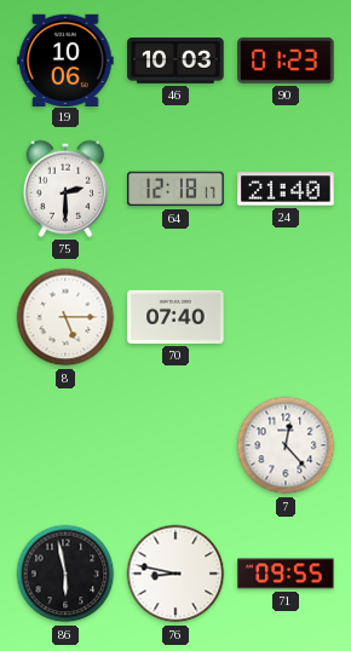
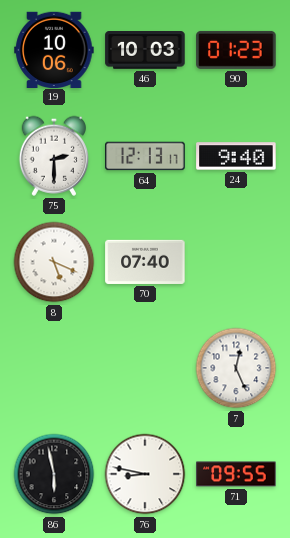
64: 12:18 -> 12:13 (145, 156)
24: 21:40 -> 9:40 (236, 156)
8: 5:15 -> 5:19 (54, 262)
7: 12:23 -> 12:26 (236, 368)
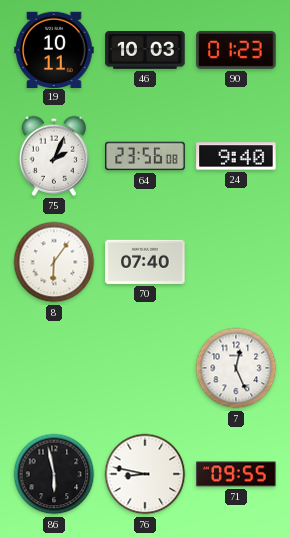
19: 10:06 -> 10:11 (54, 49)
75: 2:30 -> 2:04 (53, 156)
64: 12:13 -> 23:56 (145, 156)
8: 5:19 -> 6:06 (54, 262)
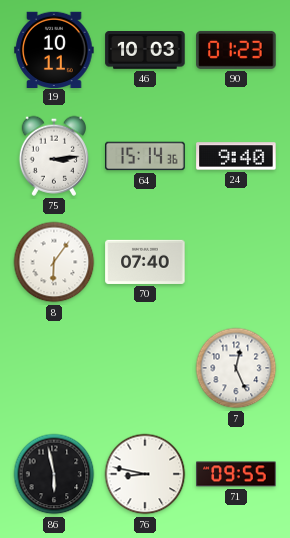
75: 2:04 -> 3:14 (53, 156)
64: 23:56 -> 15:14 (145, 156)
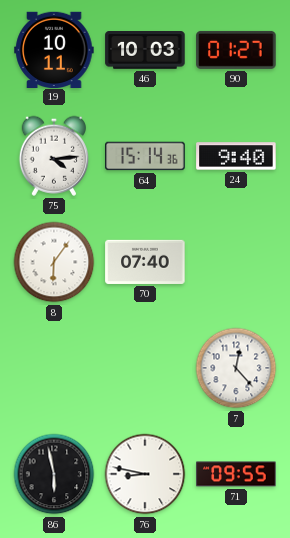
90: 01:23 -> 01:27 (236, 50)
75: 3:14 -> 4:14 (53, 156)
7: 12:26 -> 12:23 (236, 368)
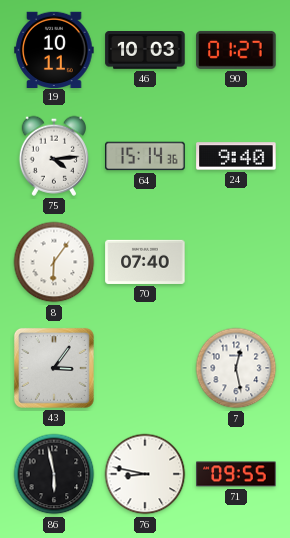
43: none -> 3:06 (54, 368)
7: 12:23 -> 12:28 (236, 368)
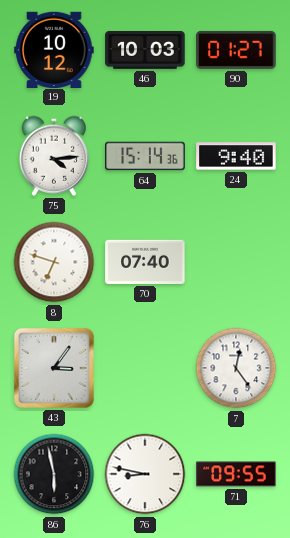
19: 10:11 -> 10:12 (54, 49)
8: 6:06 -> 6:48 (54, 262)
7: 12:28 -> 12:24 (236, 368)
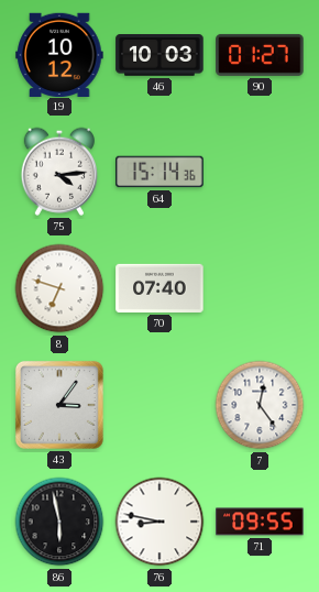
24: 9:40 -> none (236, 156)
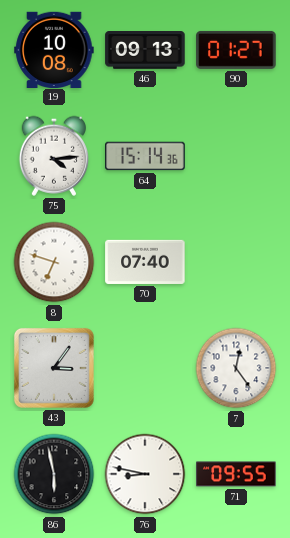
19: 10:12 -> 10:08 (54, 49)
46: 10:03 -> 09:13 (145, 50)
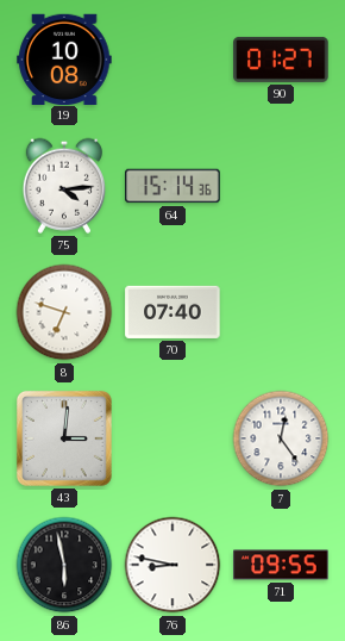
46: 09:13 -> none (145, 50)
43: 3:06 -> 3:01 (64, 438)
